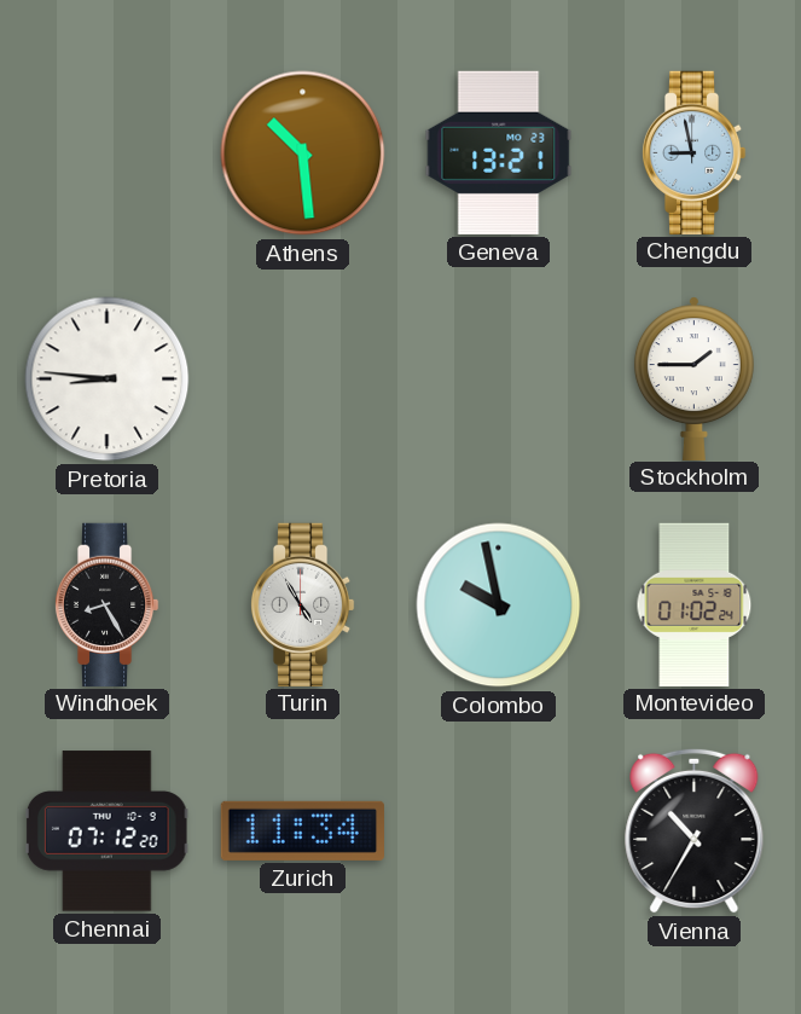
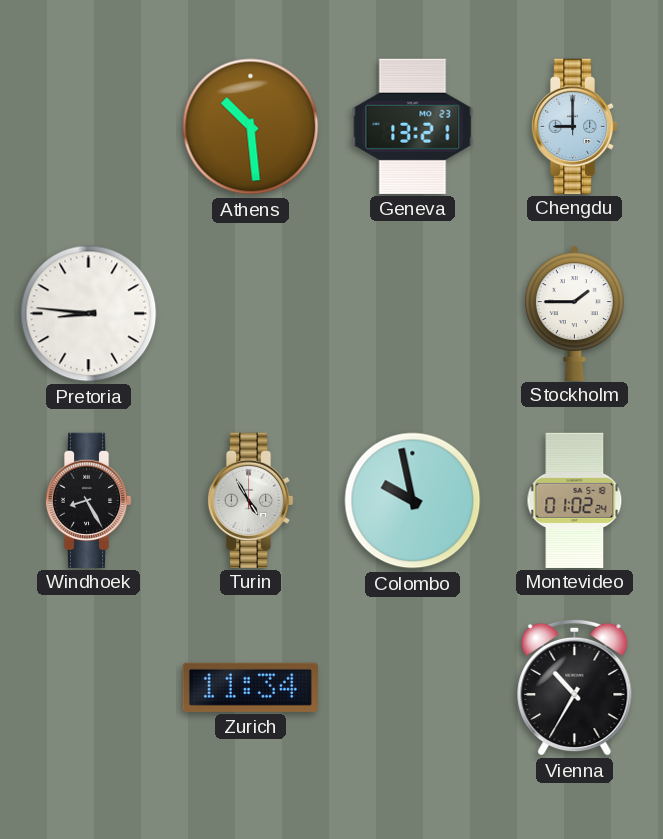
Chengdu: 8:58 -> 9:00 (574, 126)
Chennai: 07:12 -> none (106, 832)
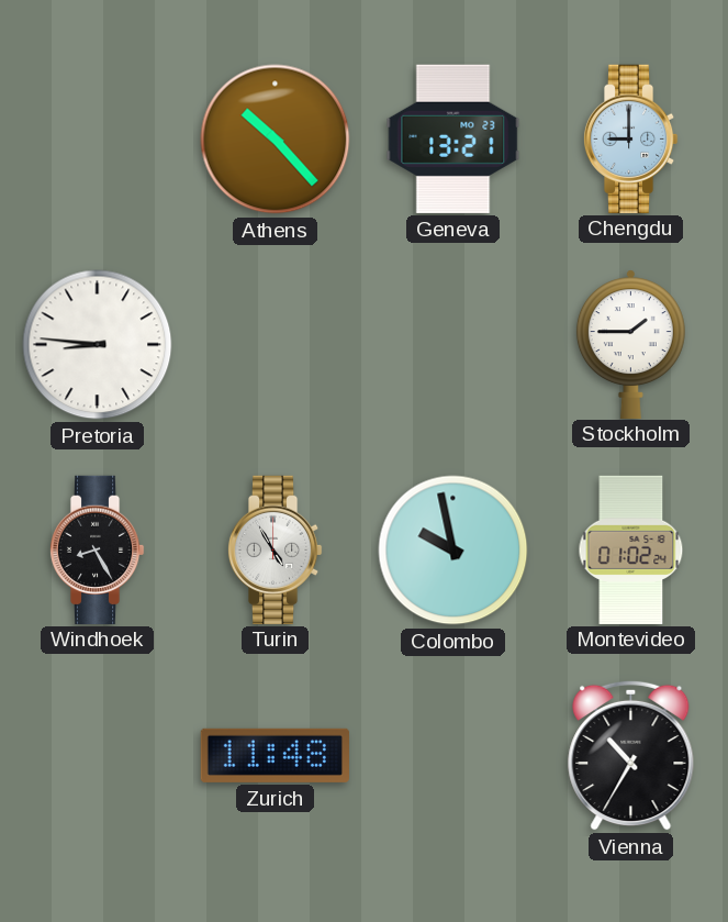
Athens: 10:29 -> 10:23 (276, 140)
Zurich: 11:34 -> 11:48 (275, 755)
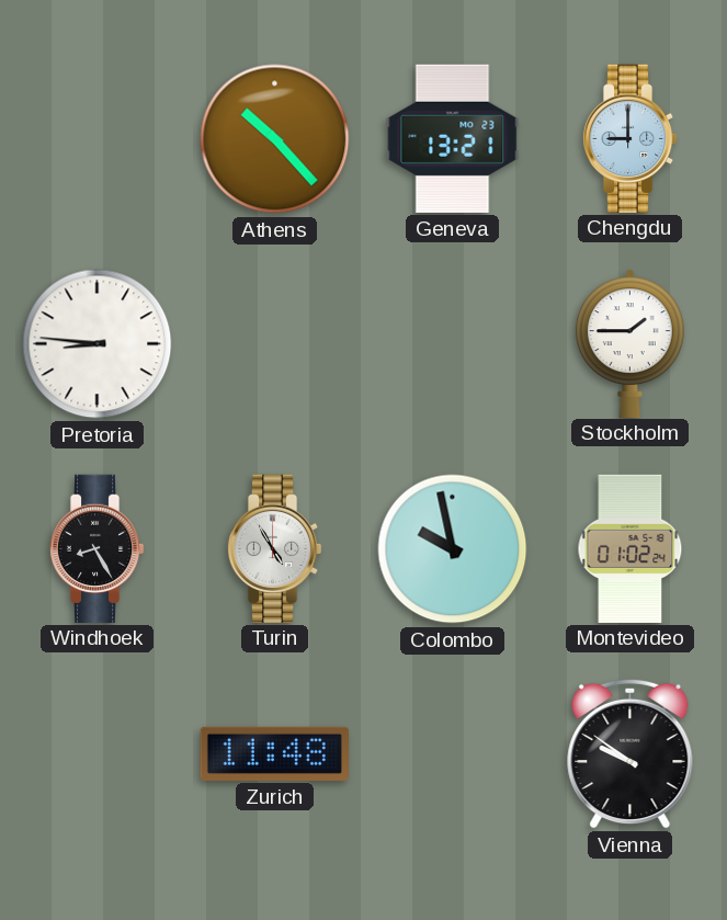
Vienna: 10:35 -> 9:51 (631, 753)
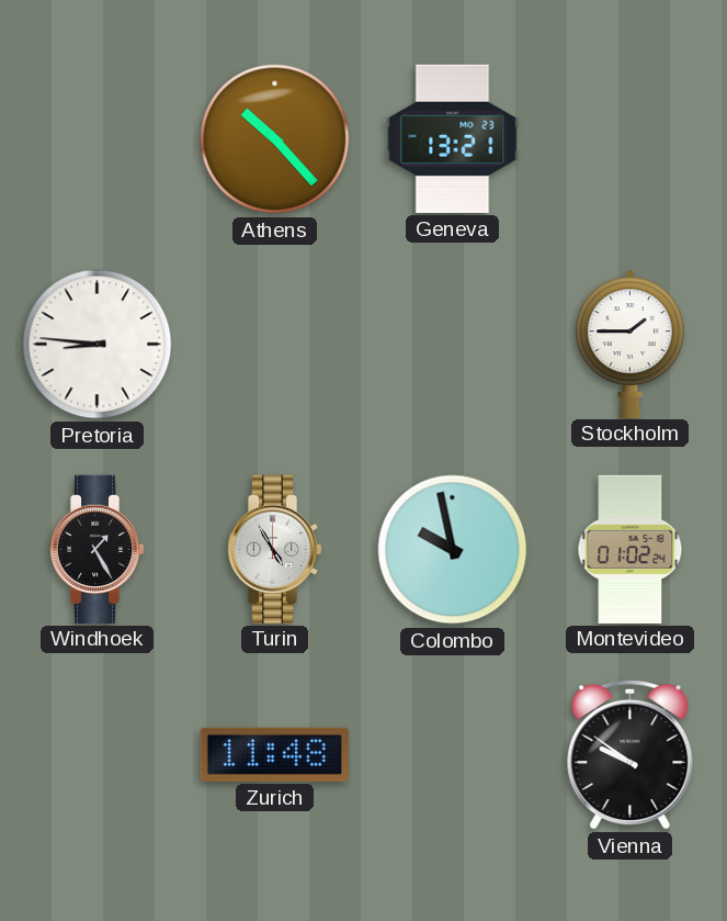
Chengdu: 9:00 -> none (629, 138)
Windhoek: 8:25 -> 1:25 (96, 549)
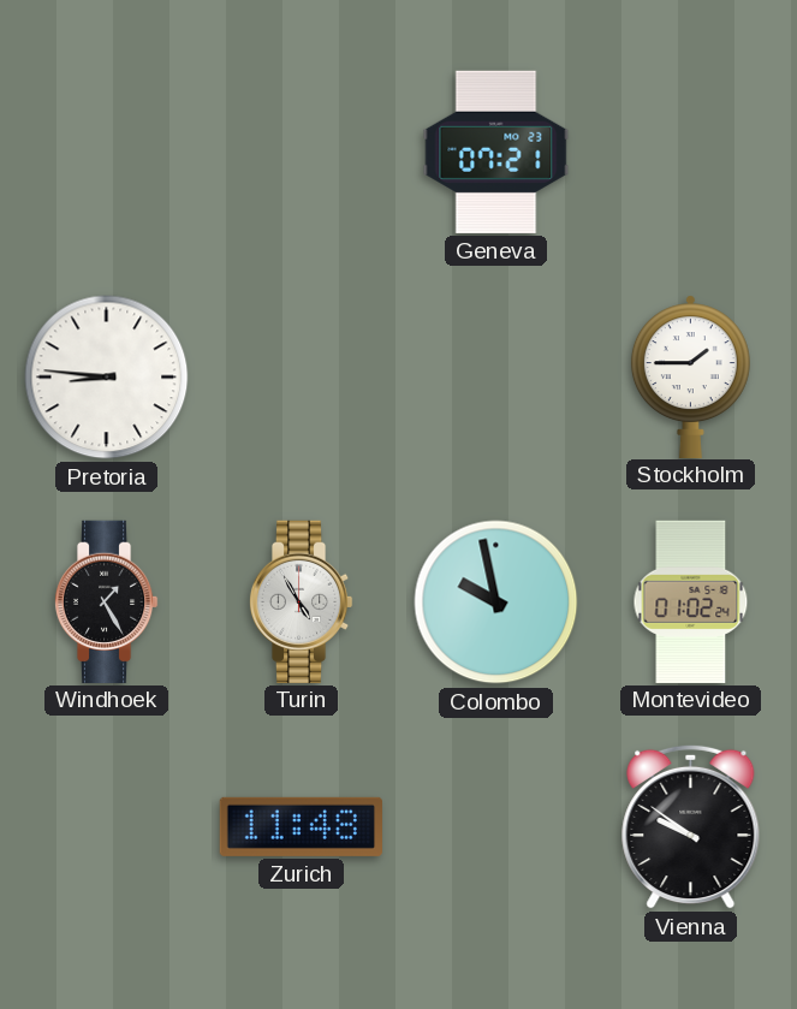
Athens: 10:23 -> none (275, 139)
Geneva: 13:21 -> 07:21 (496, 152)
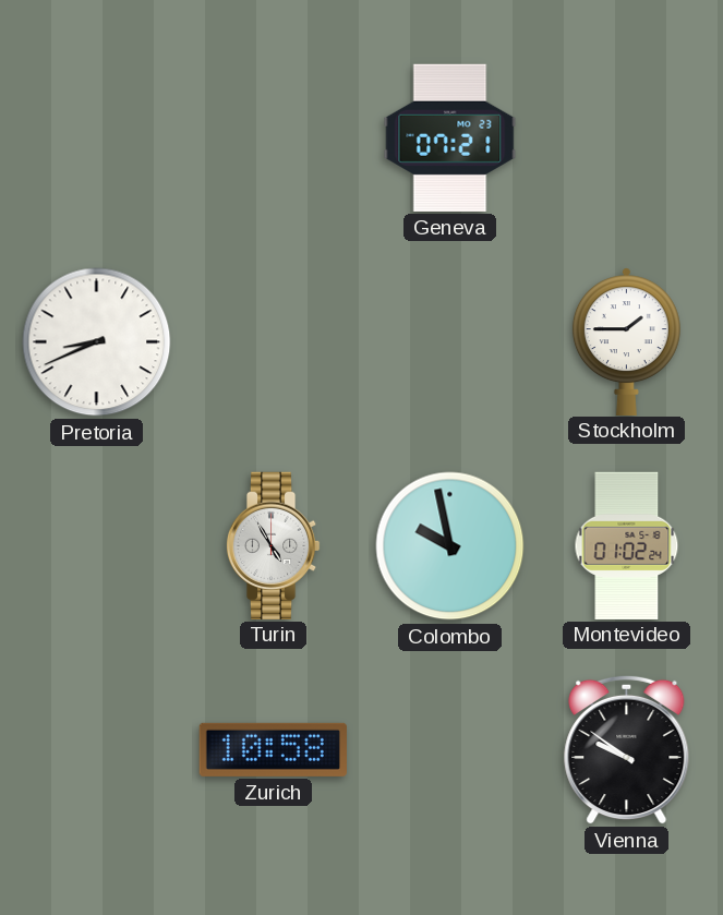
Pretoria: 8:46 -> 8:41 (97, 342)
Windhoek: 1:25 -> none (106, 601)
Zurich: 11:48 -> 10:58 (273, 749)
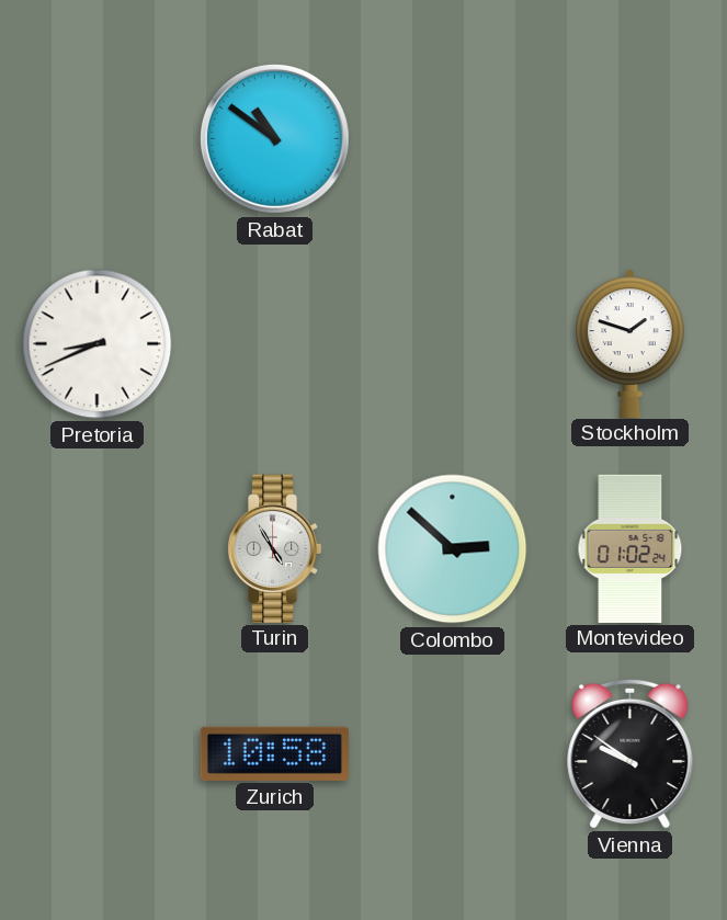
Rabat: none -> 10:51 (275, 139)
Geneva: 07:21 -> none (450, 137)
Stockholm: 1:45 -> 1:48 (629, 343)
Colombo: 9:58 -> 2:52 (453, 549)
